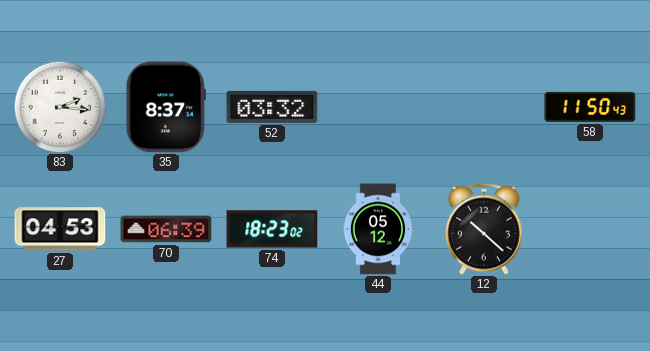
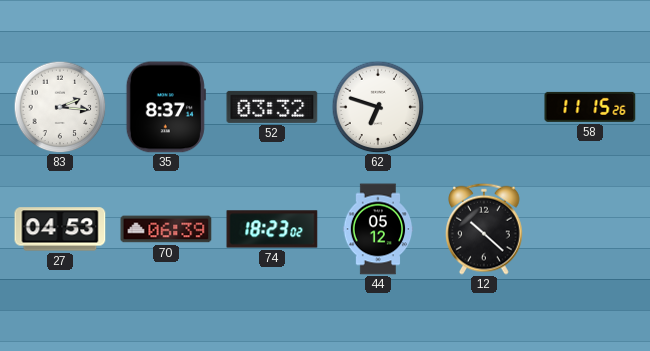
62: none -> 6:48 (378, 107)
58: 11:50 -> 11:15 (590, 107)
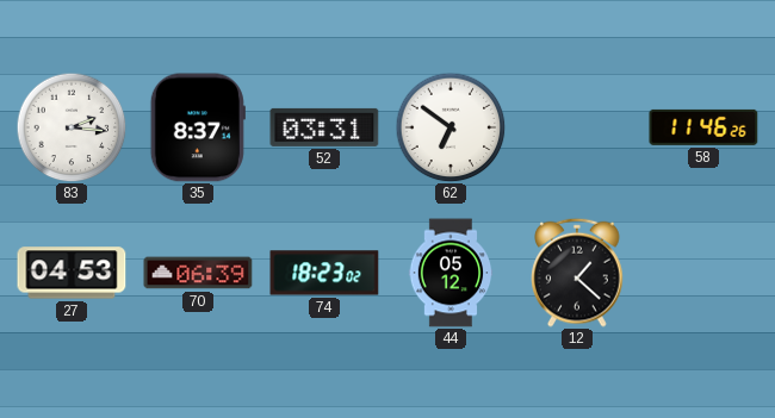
52: 03:32 -> 03:31 (324, 127)
62: 6:48 -> 6:51 (451, 127)
58: 11:15 -> 11:46 (703, 127)
12: 10:22 -> 1:22 (577, 273)
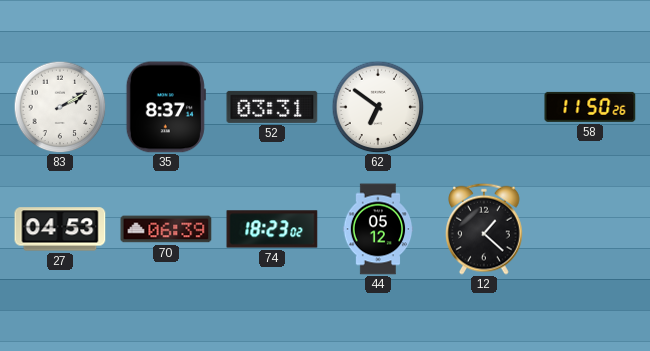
83: 2:16 -> 2:10 (60, 107)
58: 11:46 -> 11:50 (590, 107)
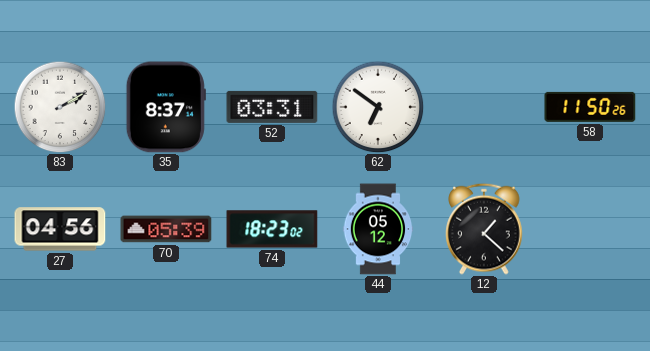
27: 04:53 -> 04:56 (60, 229)
70: 06:39 -> 05:39 (166, 229)
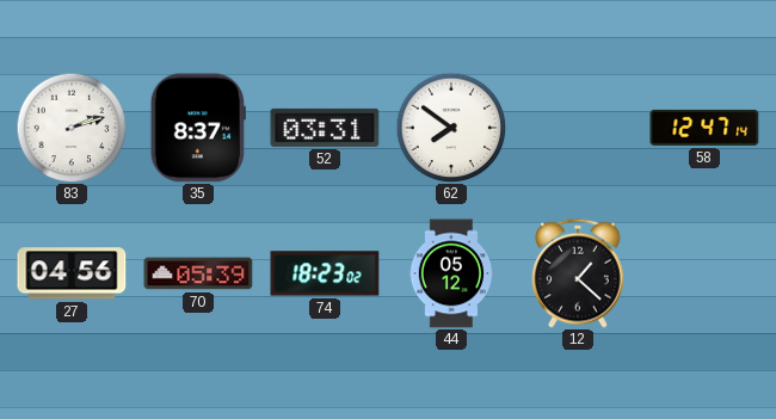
83: 2:10 -> 2:12 (72, 128)
62: 6:51 -> 7:51 (451, 128)
58: 11:50 -> 12:47 (704, 128)
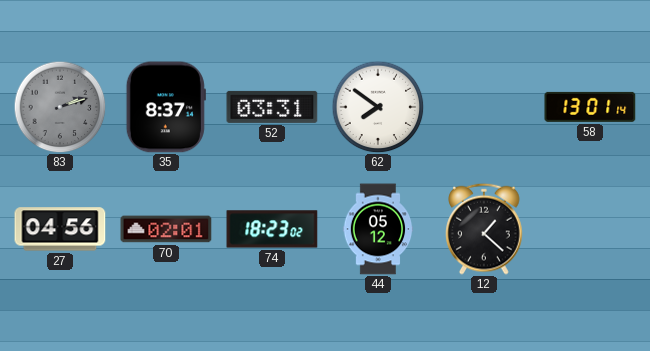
83 dial: white -> grey (60, 107)
58: 12:47 -> 13:01 (590, 107)
70: 05:39 -> 02:01 (166, 229)
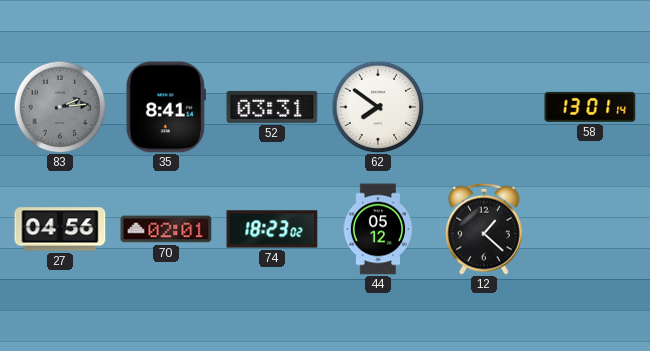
83: 2:12 -> 2:14 (60, 107)
35: 8:37 -> 8:41 (166, 107)
